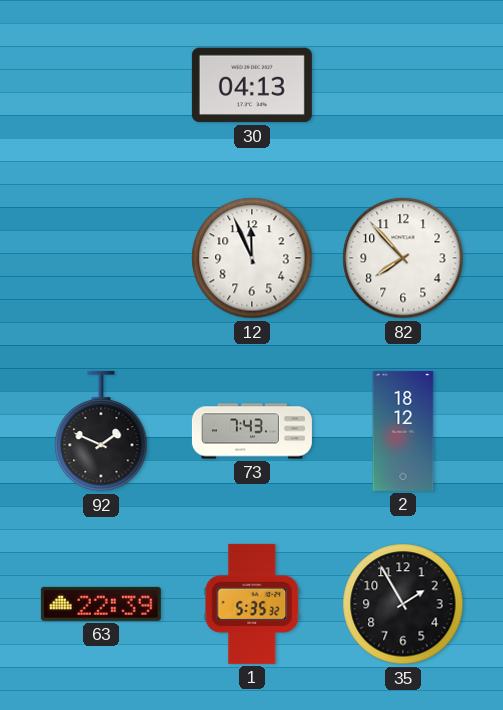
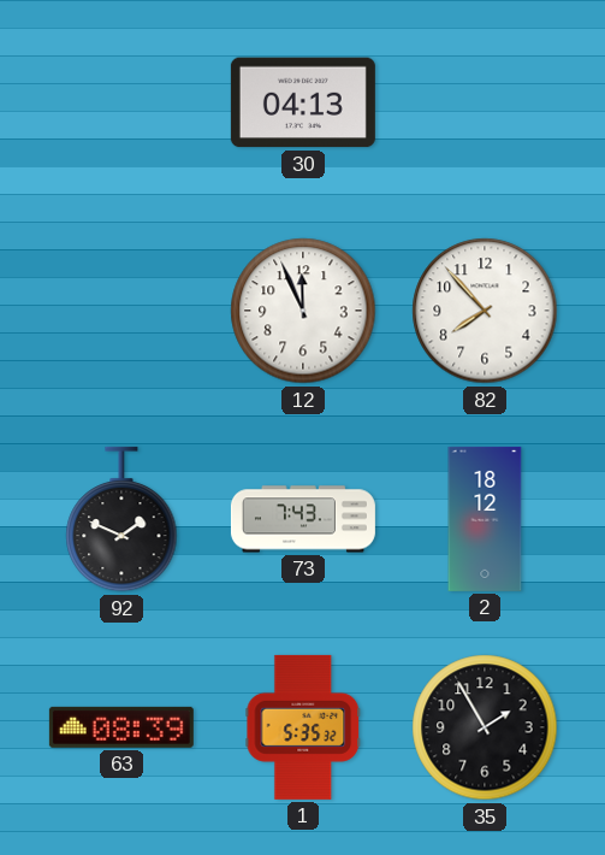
63: 22:39 -> 08:39 (121, 727)
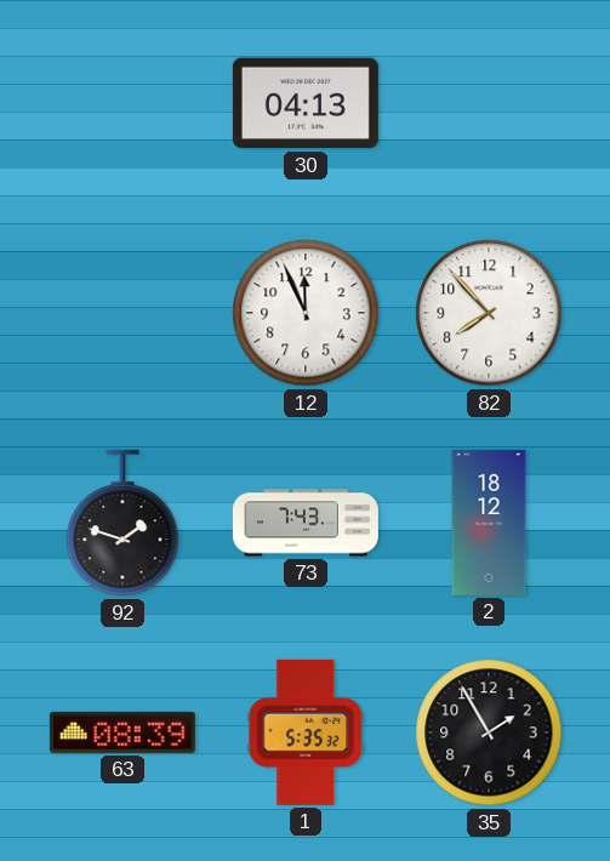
92: 1:49 -> 1:48 (122, 523)
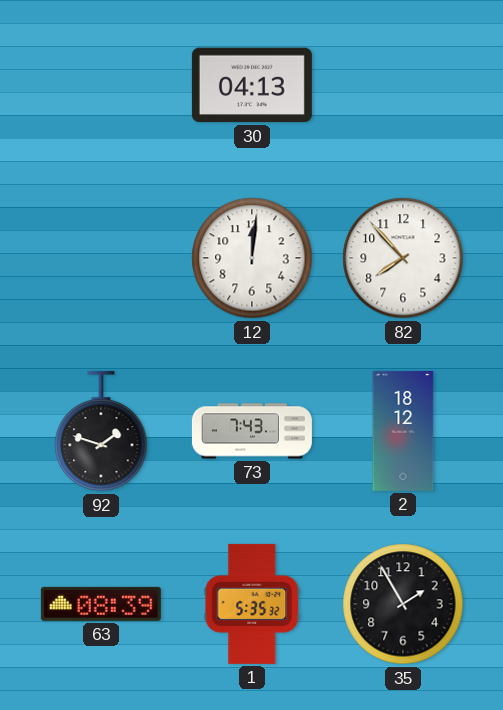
12: 11:56 -> 12:01 (252, 258)
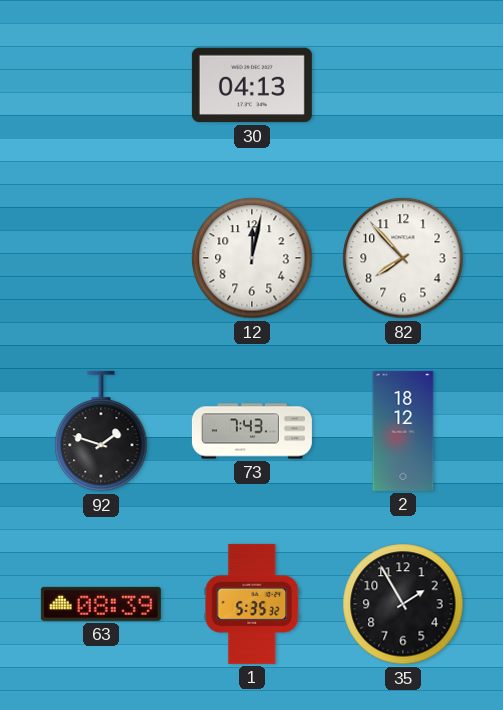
12: 12:01 -> 12:02 (252, 258)
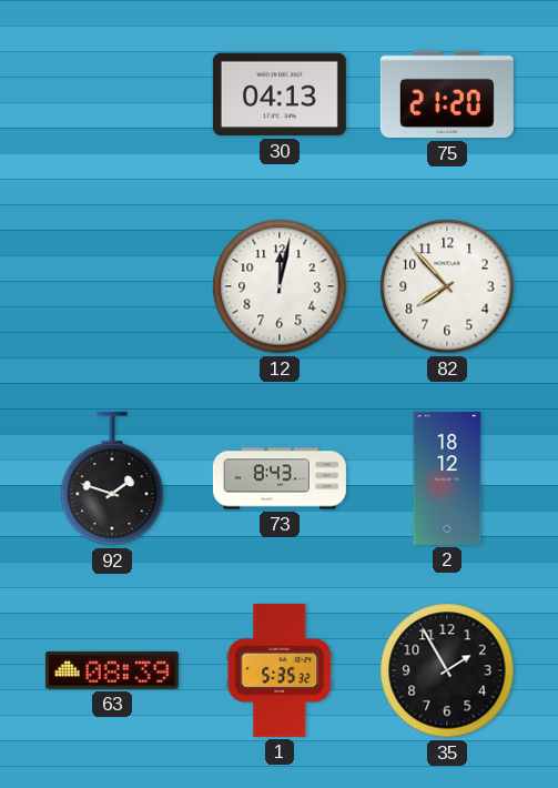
75: none -> 21:20 (447, 94)
73: 7:43 -> 8:43 (280, 478)
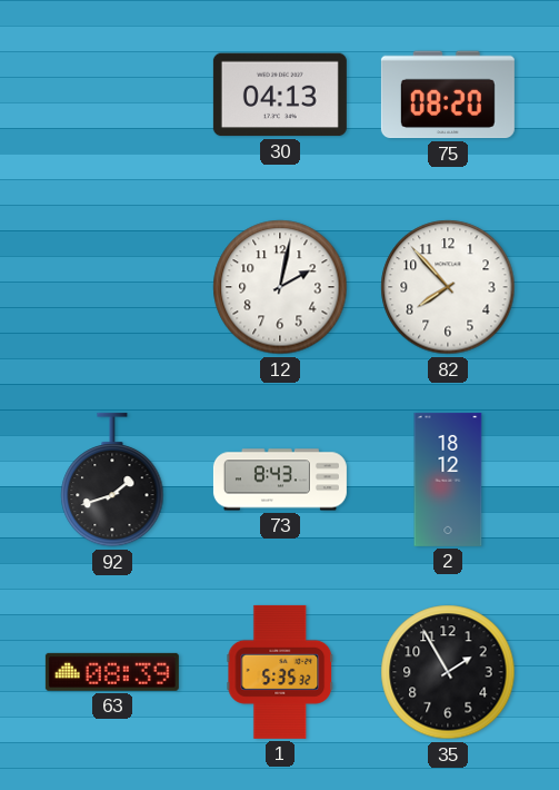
75: 21:20 -> 08:20 (448, 95)
12: 12:02 -> 2:02 (280, 287)
92: 1:48 -> 1:42 (112, 480)
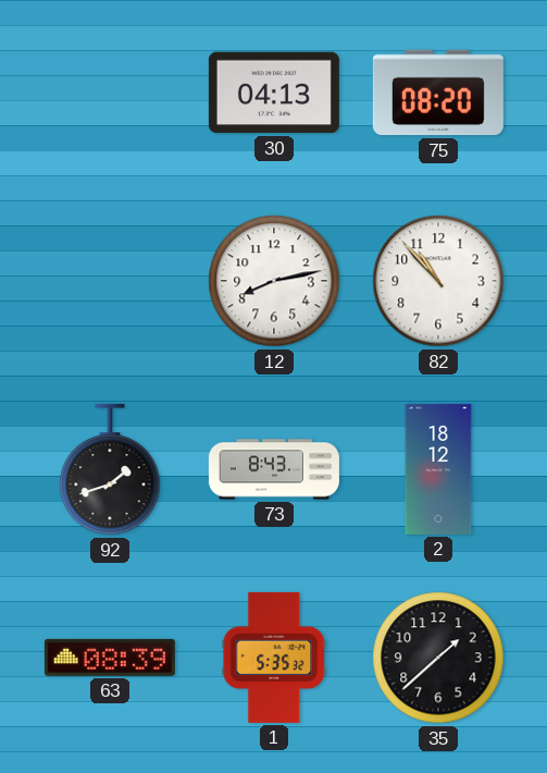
12: 2:02 -> 8:13 (274, 281)
82: 7:53 -> 10:53 (438, 281)
35: 1:55 -> 1:38 (438, 658)
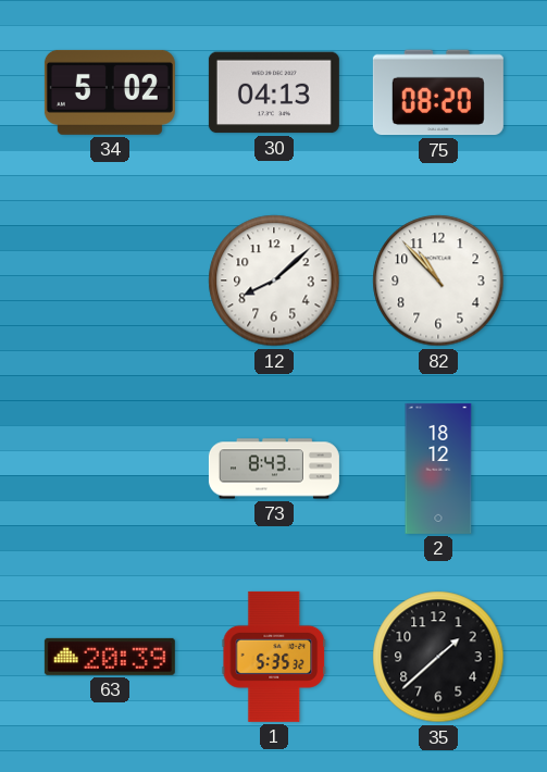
34: none -> 5:02 (110, 92)
12: 8:13 -> 8:08 (274, 281)
92: 1:42 -> none (110, 469)
63: 08:39 -> 20:39 (110, 657)
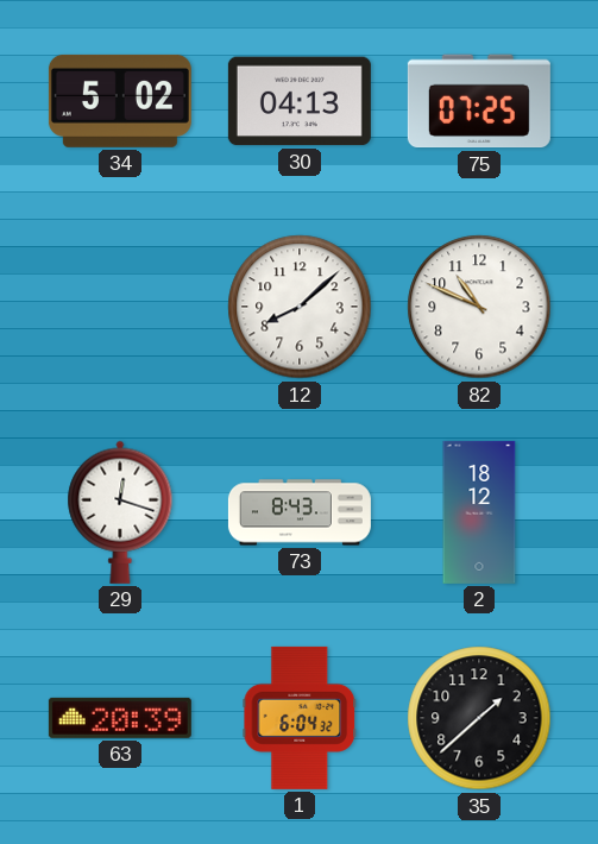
75: 08:20 -> 07:25 (479, 101)
82: 10:53 -> 10:49 (479, 307)
29: none -> 12:18 (120, 512)
1: 5:35 -> 6:04 (300, 718)
